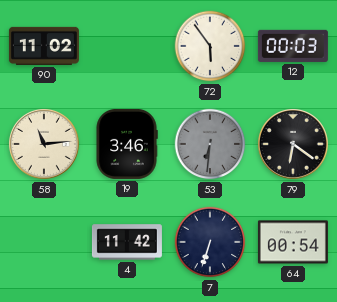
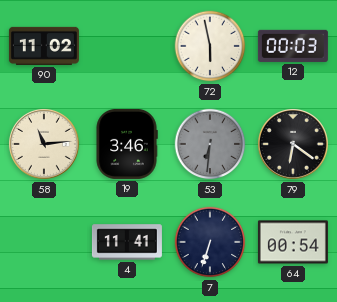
72: 5:54 -> 5:58 (210, 46)
4: 11:42 -> 11:41 (127, 242)
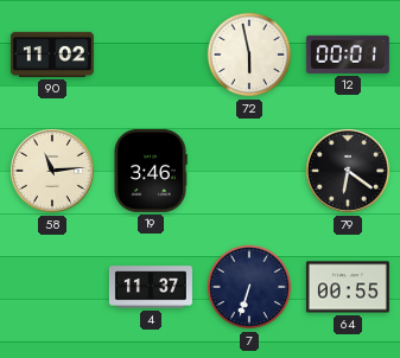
12: 00:03 -> 00:01 (348, 55)
53: 6:31 -> none (210, 144)
4: 11:41 -> 11:37 (151, 287)
64: 00:54 -> 00:55 (348, 287)
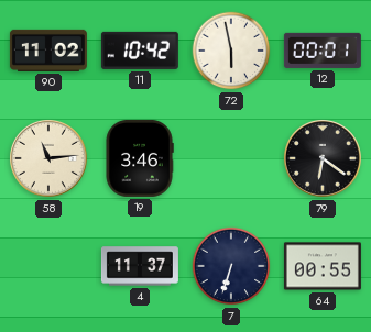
11: none -> 10:42 (140, 51)
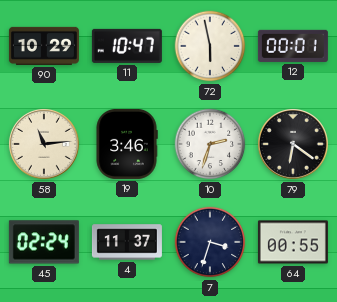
90: 11:02 -> 10:29 (44, 46)
11: 10:42 -> 10:47 (127, 46)
10: none -> 2:33 (210, 144)
45: none -> 02:24 (44, 242)
7: 6:33 -> 3:33 (210, 242)
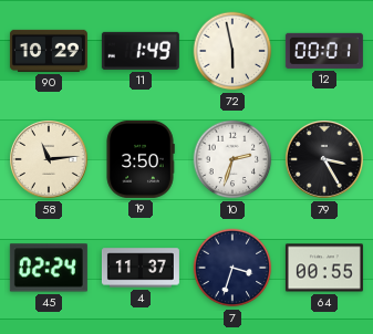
11: 10:47 -> 1:49 (141, 51)
19: 3:46 -> 3:50 (141, 159)
79: 6:21 -> 3:25 (324, 159)
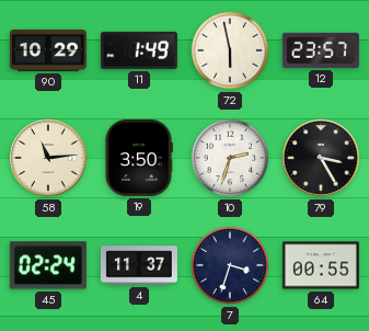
12: 00:01 -> 23:57 (321, 50)
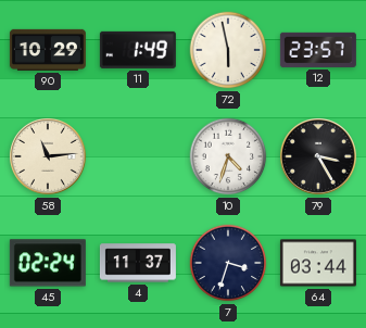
19: 3:50 -> none (139, 158)
10: 2:33 -> 4:33 (228, 156)
64: 00:55 -> 03:44 (318, 263)
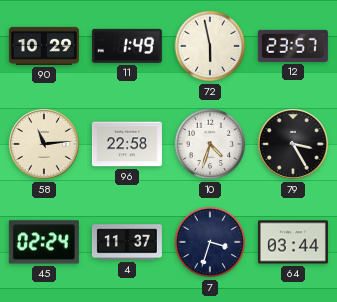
96: none -> 22:58 (127, 144)
